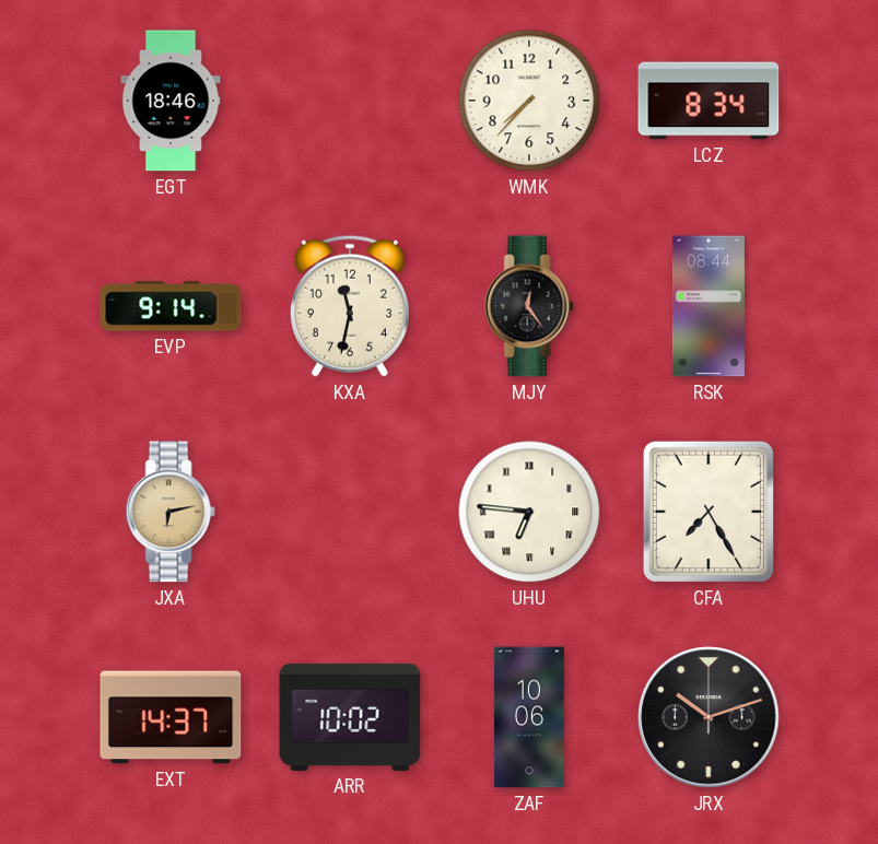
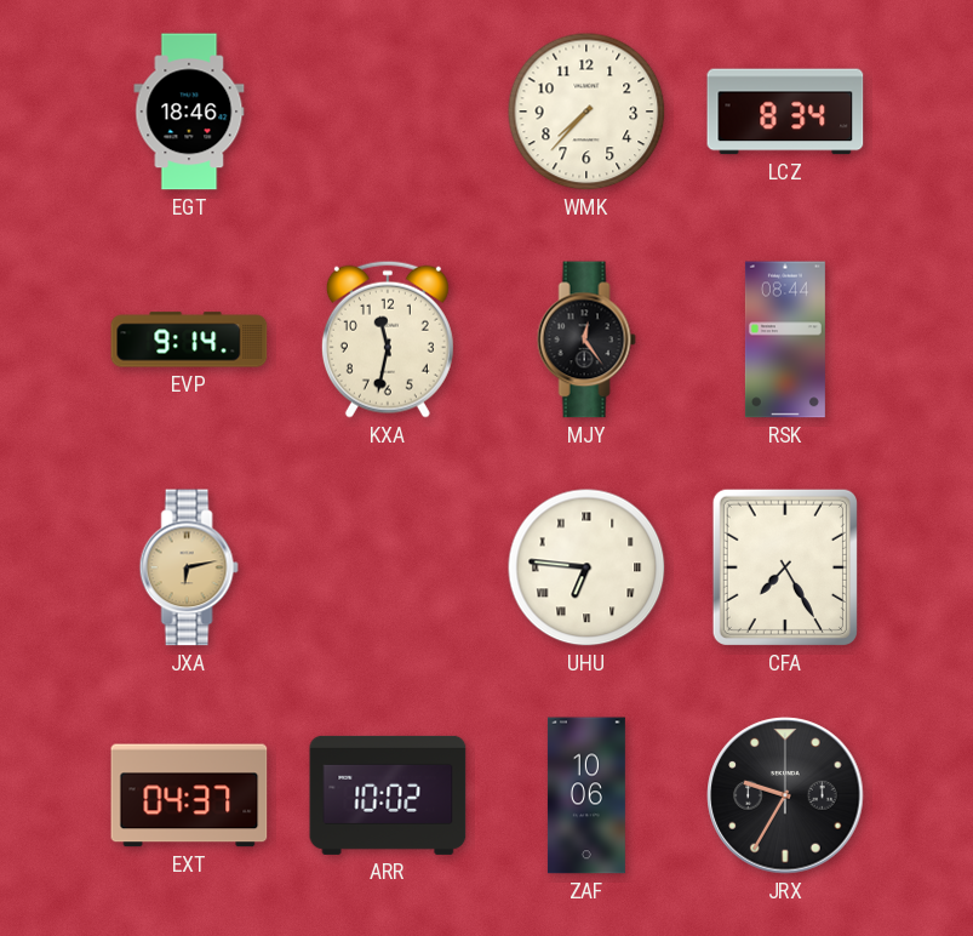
EXT: 14:37 -> 04:37 (189, 795)
JRX: 10:12 -> 9:35 (785, 795)
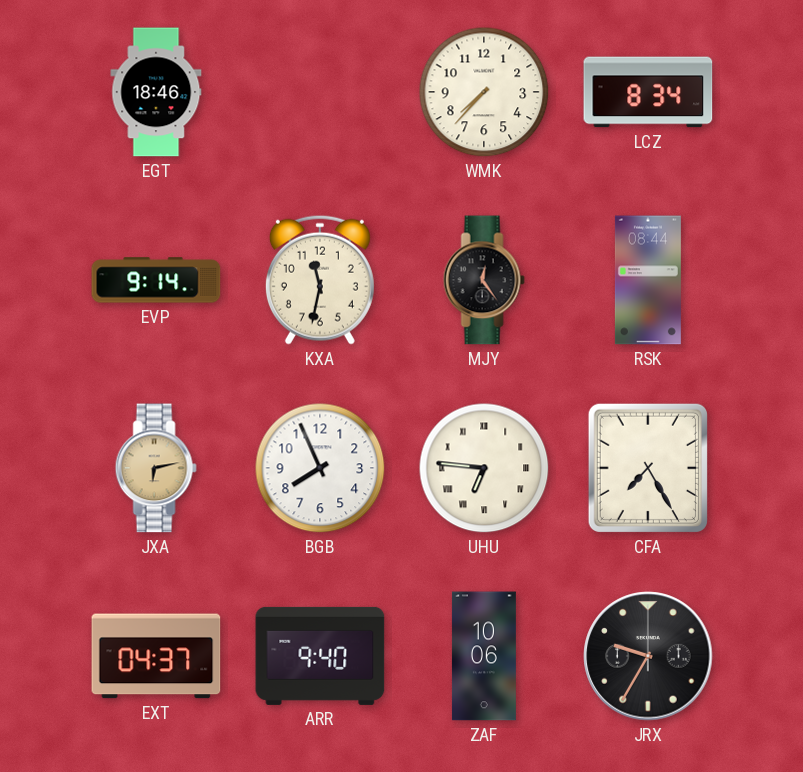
BGB: none -> 7:56 (320, 468)
ARR: 10:02 -> 9:40 (320, 656)
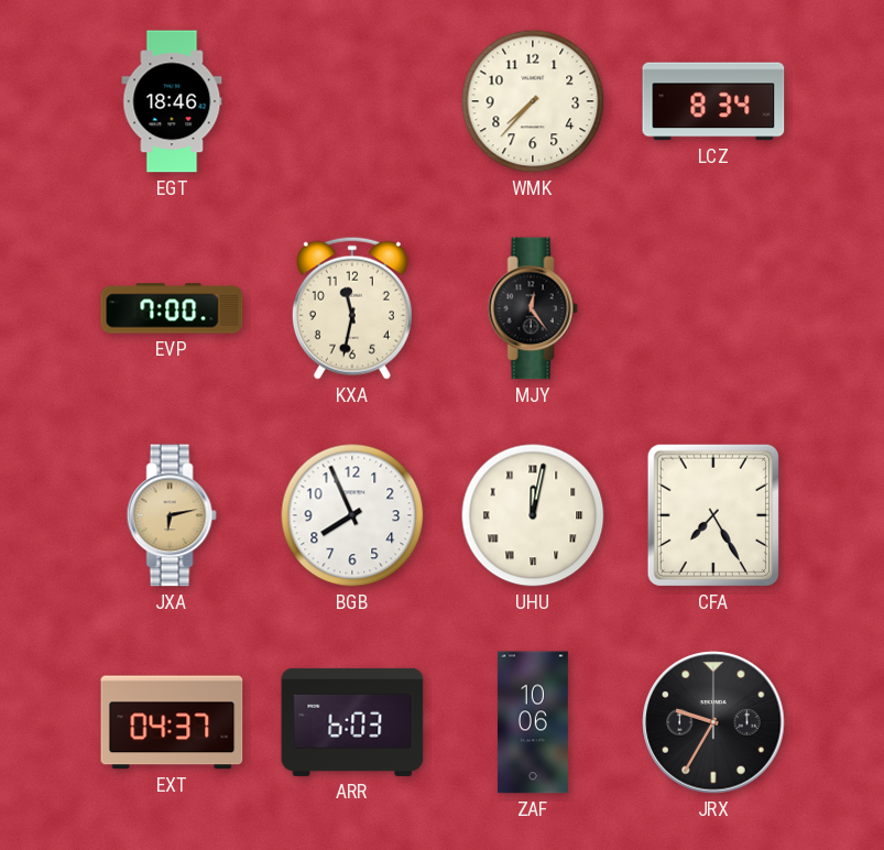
EVP: 9:14 -> 7:00 (172, 308)
RSK: 08:44 -> none (648, 280)
UHU: 6:46 -> 12:02 (533, 515)
ARR: 9:40 -> 6:03 (352, 722)
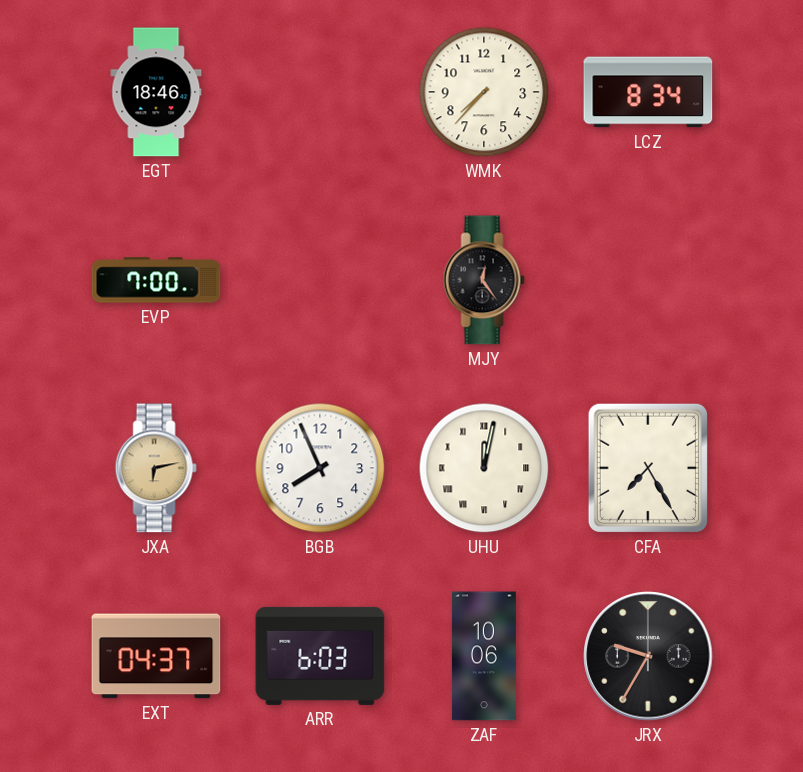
KXA: 11:32 -> none (352, 308)
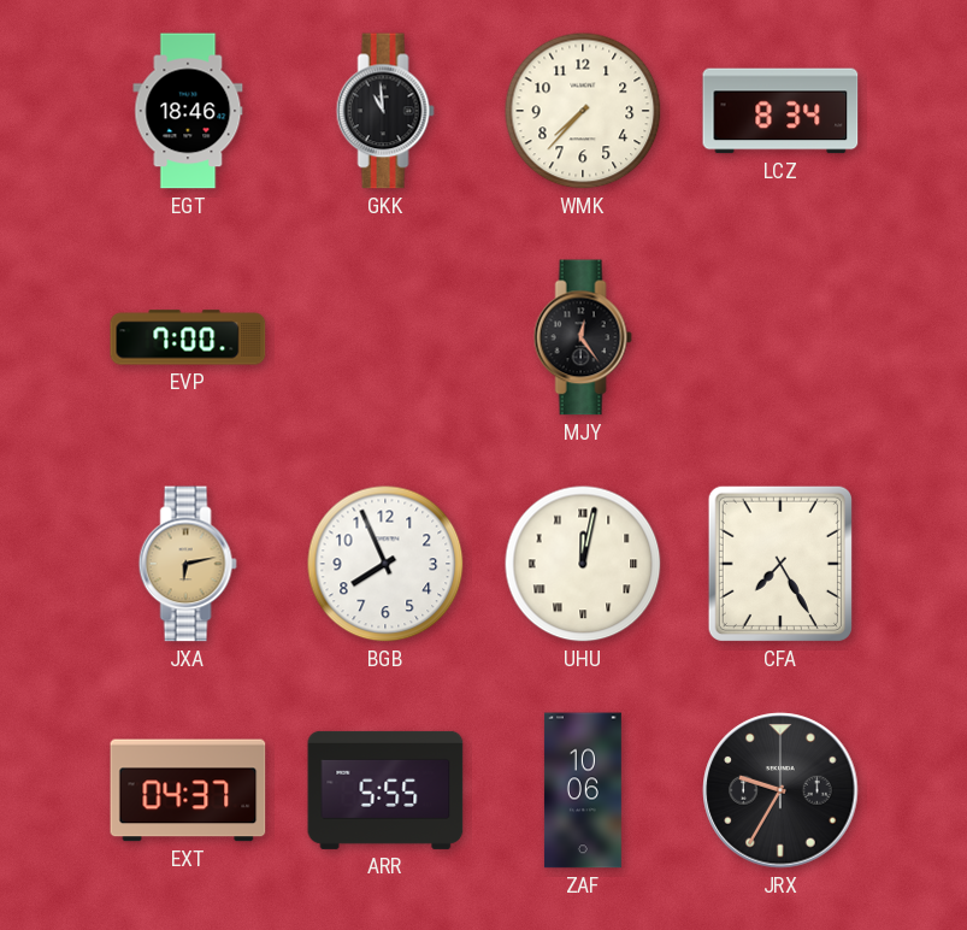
GKK: none -> 10:59 (385, 111)
ARR: 6:03 -> 5:55 (385, 790)
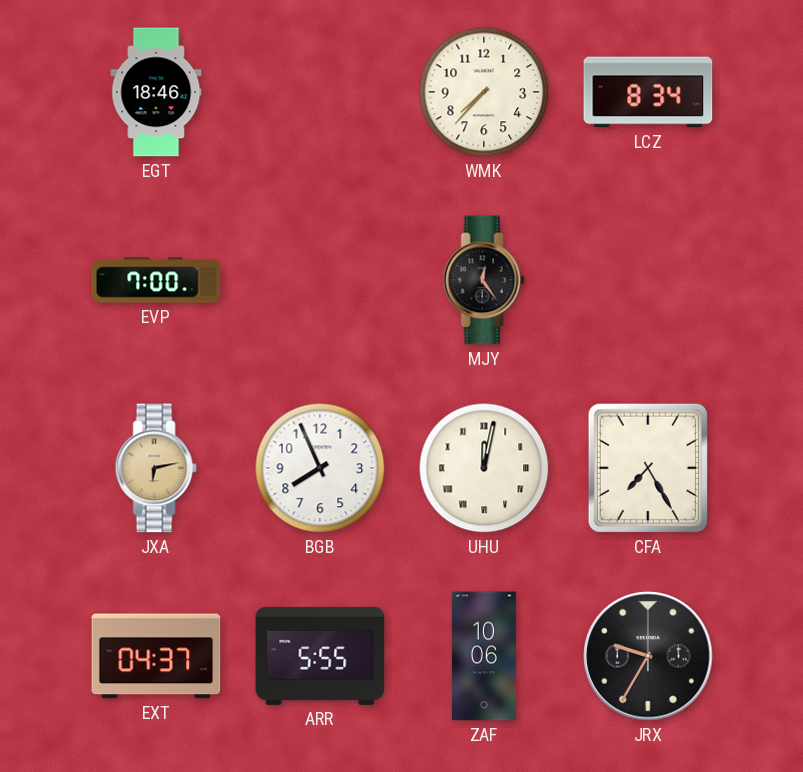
GKK: 10:59 -> none (385, 111)
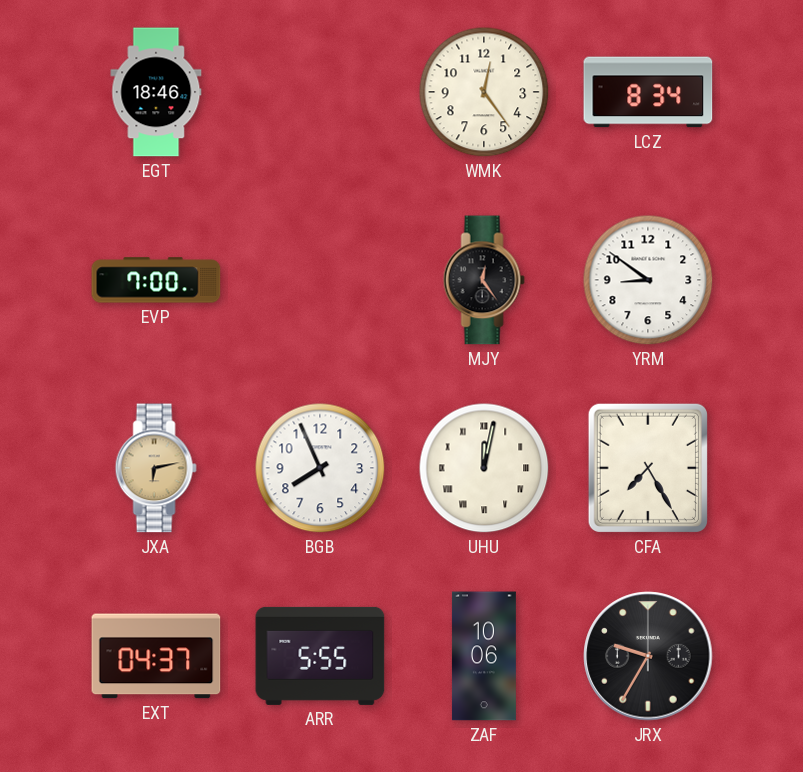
WMK: 7:37 -> 12:24 (484, 92)
YRM: none -> 8:51 (648, 280)
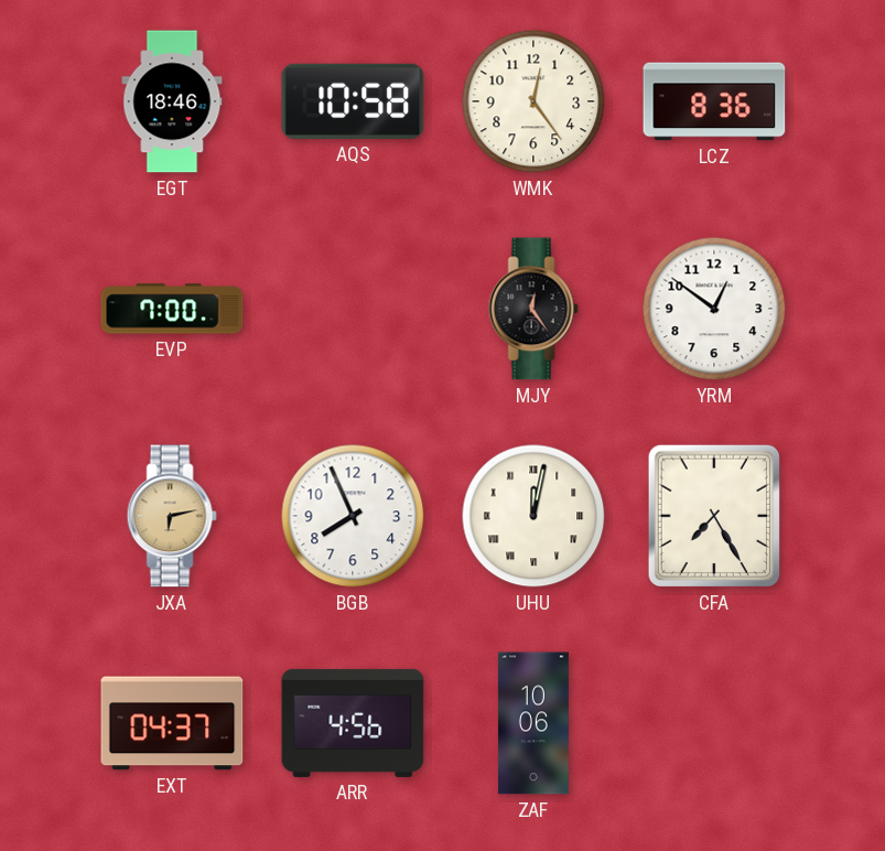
AQS: none -> 10:58 (353, 101)
LCZ: 8:34 -> 8:36 (714, 101)
YRM: 8:51 -> 12:51 (714, 309)
ARR: 5:55 -> 4:56 (353, 723)
JRX: 9:35 -> none (648, 656)
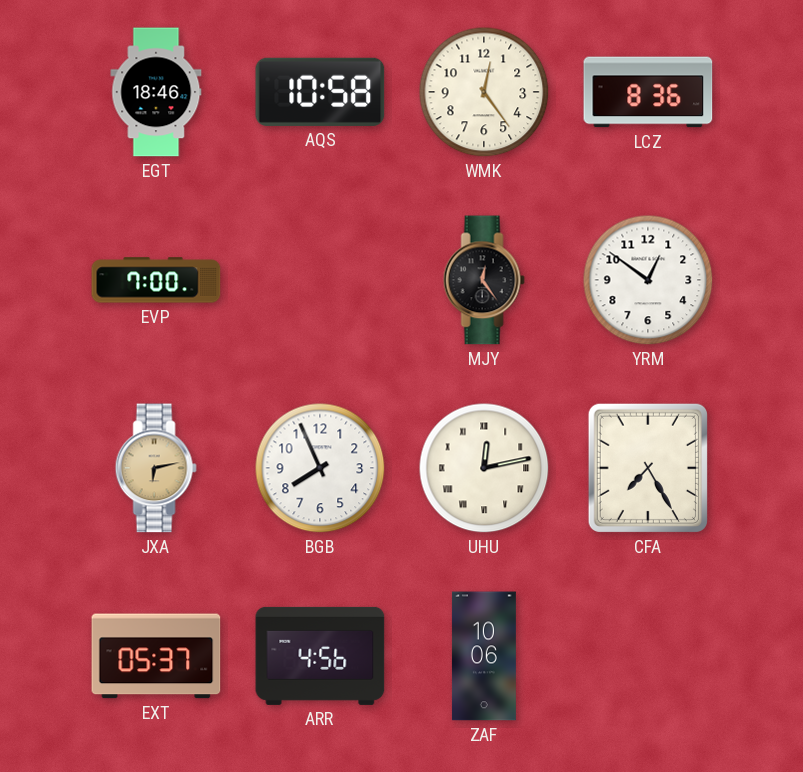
UHU: 12:02 -> 12:13 (484, 468)
EXT: 04:37 -> 05:37 (156, 656)
